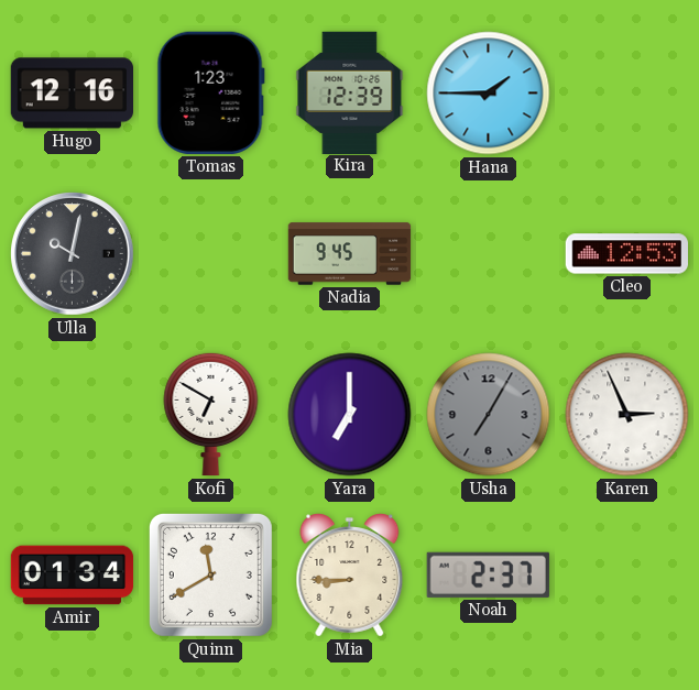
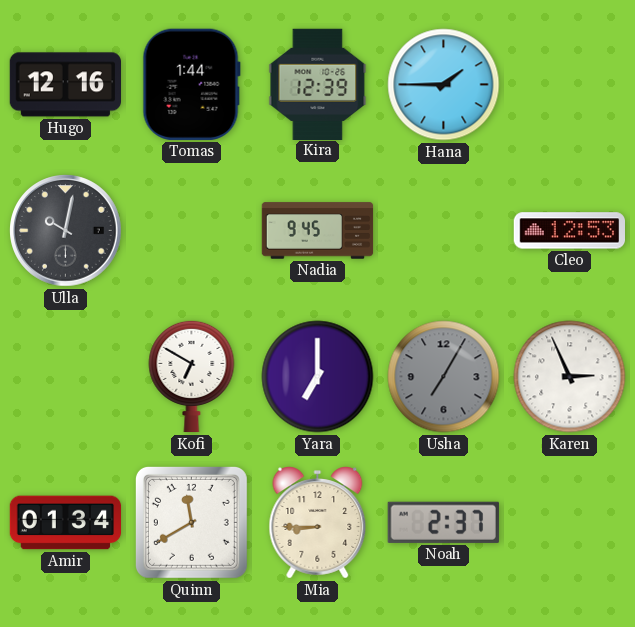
Tomas: 1:23 -> 1:44 (191, 84)
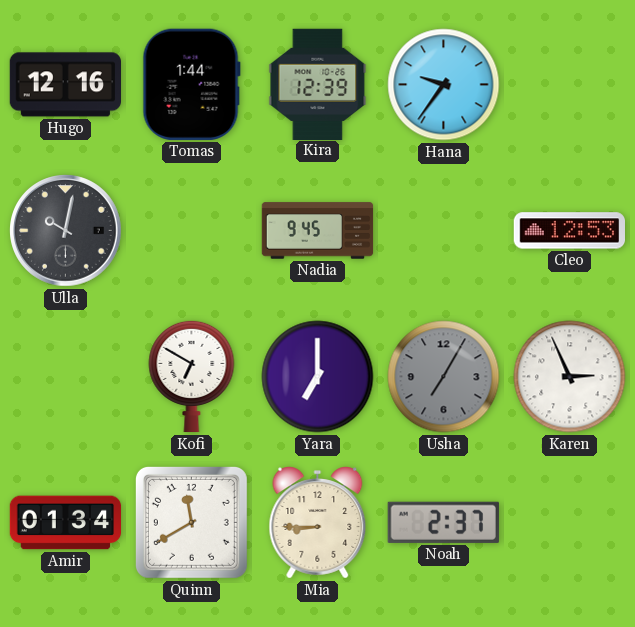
Hana: 1:45 -> 9:36 (444, 85)
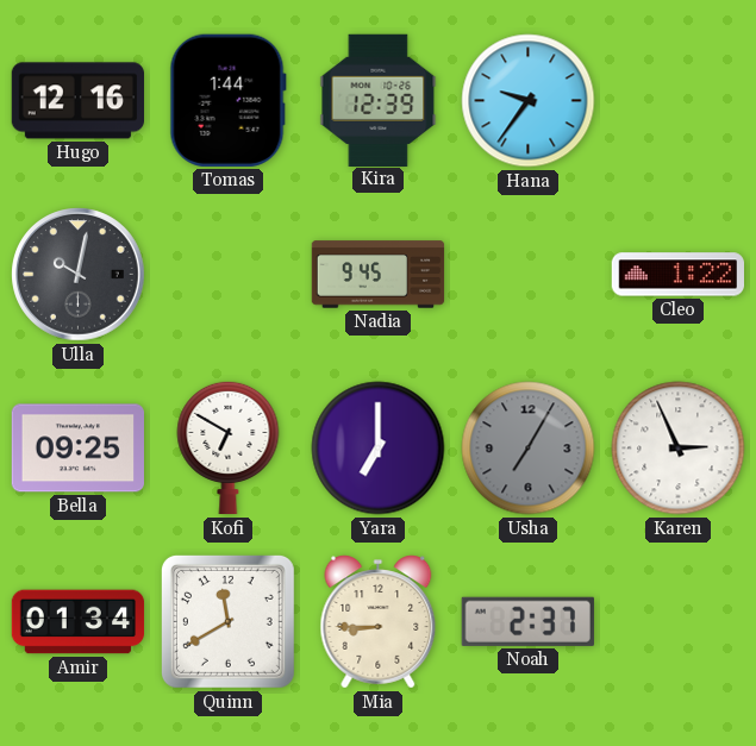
Cleo: 12:53 -> 1:22 (677, 275)
Bella: none -> 09:25 (77, 449)
